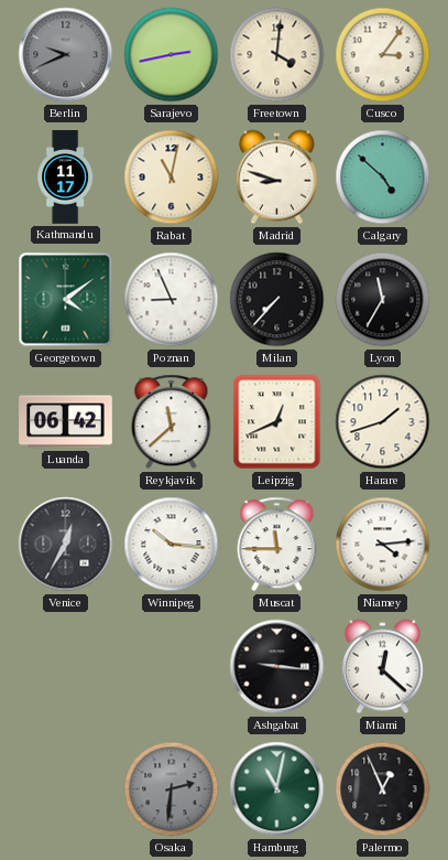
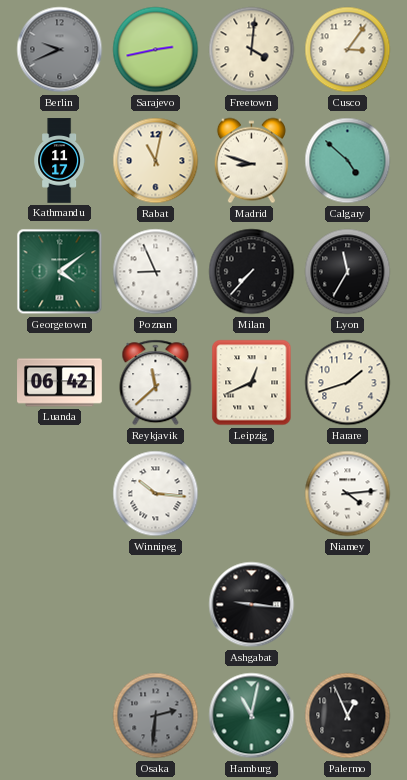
Venice: 12:35 -> none (66, 545)
Muscat: 11:45 -> none (277, 545)
Miami: 12:22 -> none (382, 667)
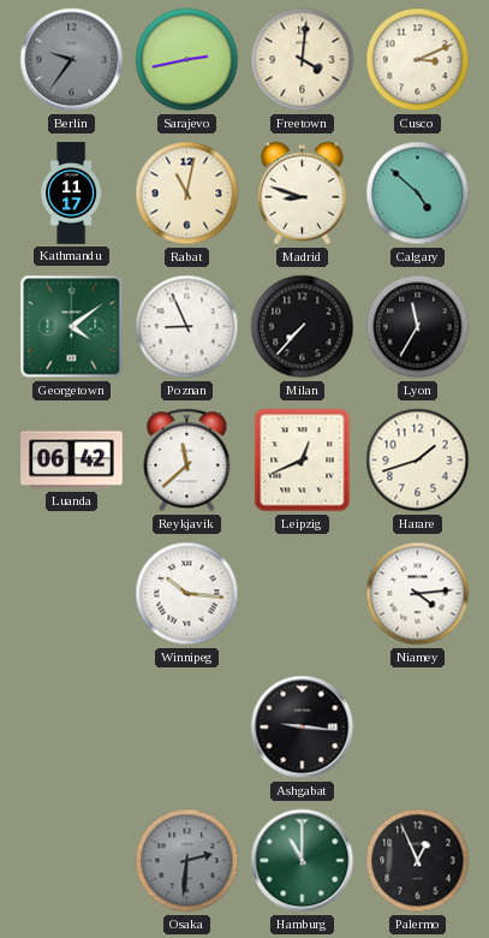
Berlin: 9:41 -> 9:36 (72, 60)
Cusco: 3:06 -> 3:11 (418, 60)
Hamburg: 11:02 -> 11:00 (303, 861)
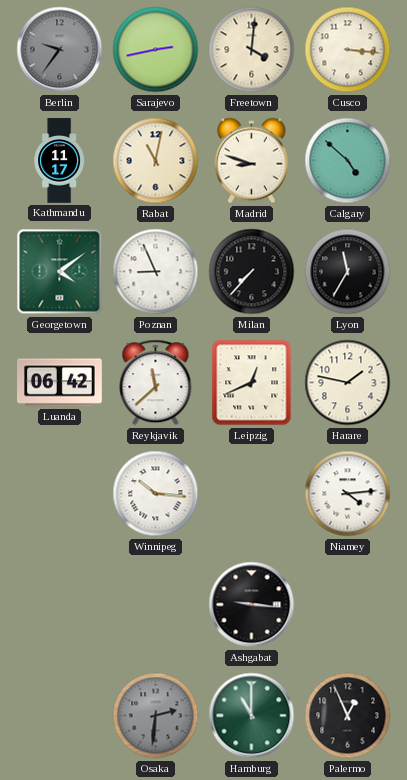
Cusco: 3:11 -> 3:16 (348, 50)
Harare: 1:42 -> 1:47 (348, 383)
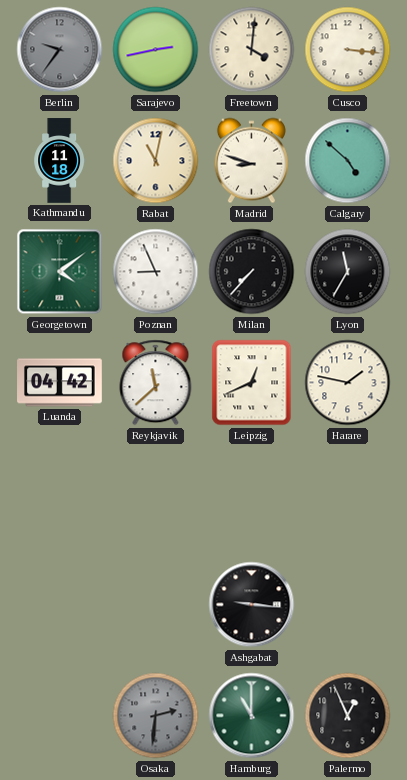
Kathmandu: 11:17 -> 11:18 (60, 161)
Luanda: 06:42 -> 04:42 (60, 383)
Winnipeg: 10:16 -> none (156, 494)
Niamey: 4:14 -> none (348, 494)
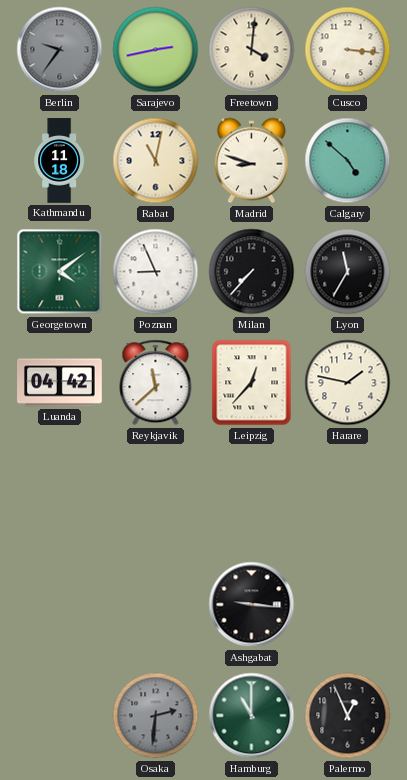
Leipzig: 12:41 -> 12:37 (252, 383)
